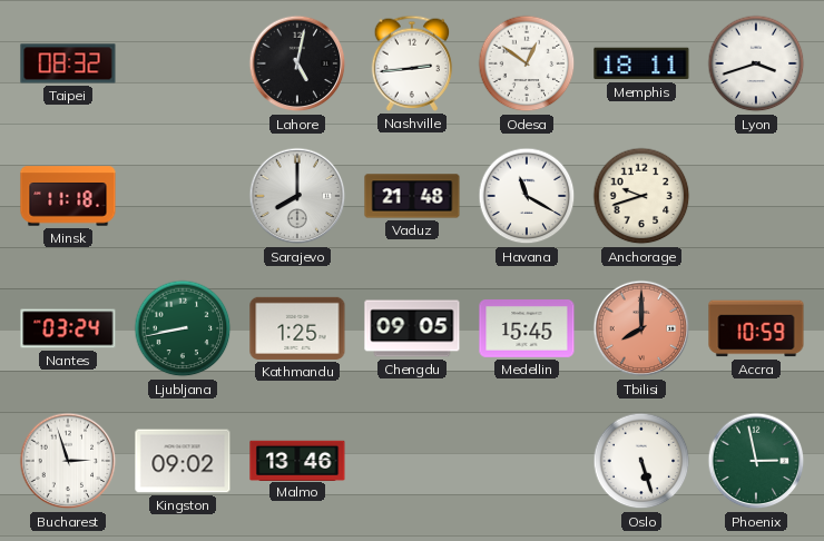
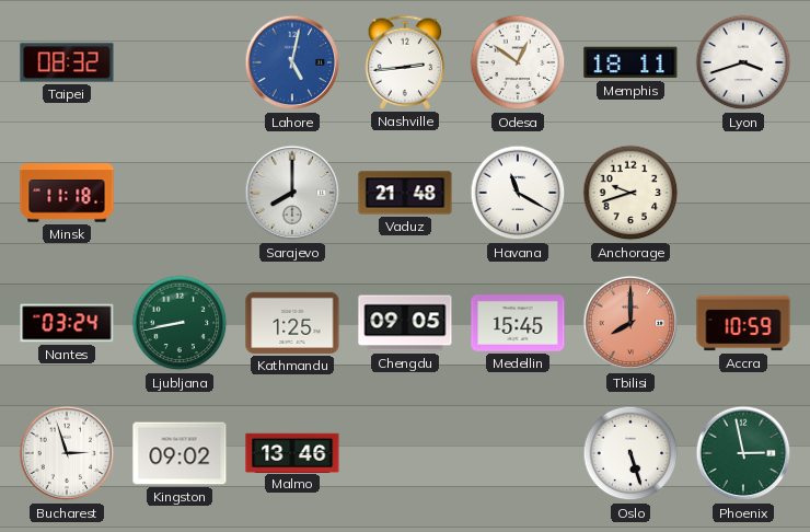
Lahore dial: black -> blue (292, 62)
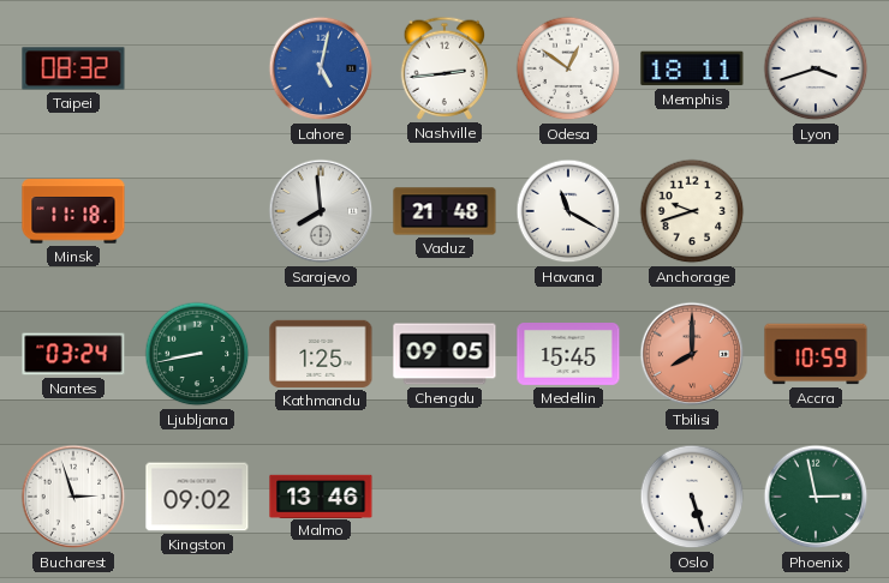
Sarajevo: 8:00 -> 7:59 (321, 211)
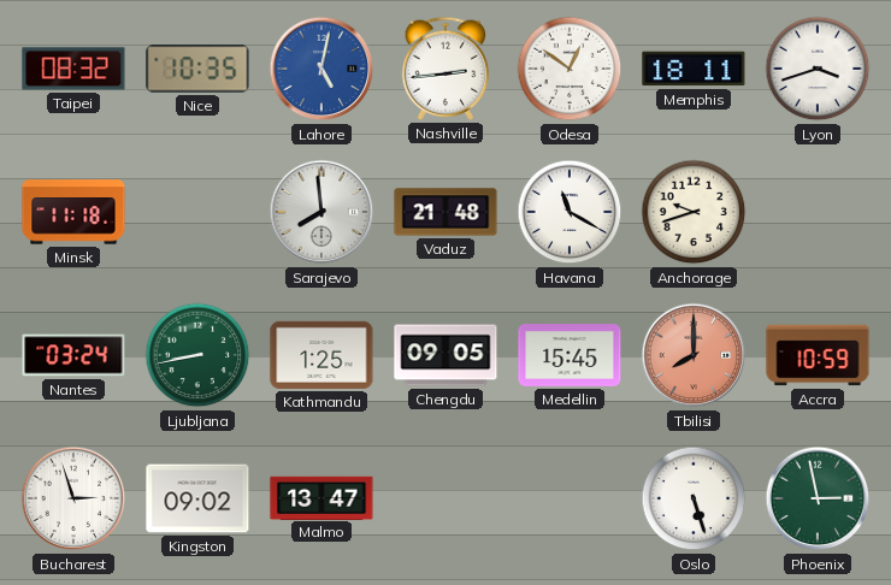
Nice: none -> 10:35 (197, 69)
Malmo: 13:46 -> 13:47 (321, 497)
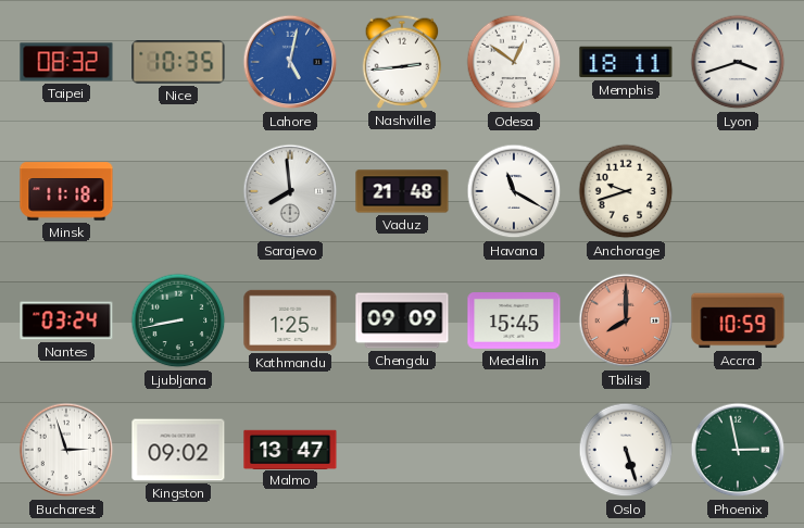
Chengdu: 09:05 -> 09:09 (402, 320)
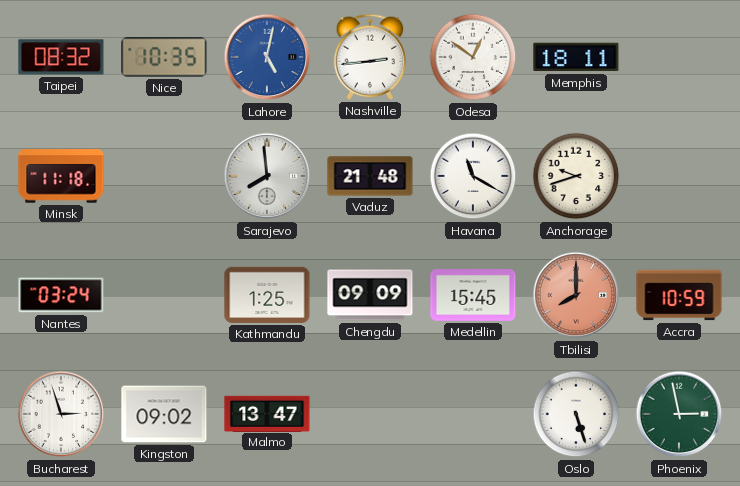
Lyon: 3:42 -> none (738, 62)
Ljubljana: 8:43 -> none (178, 320)
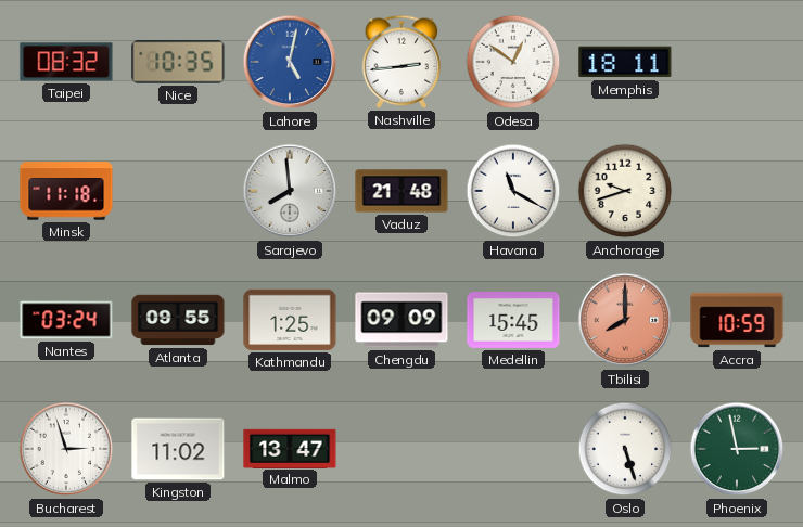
Atlanta: none -> 09:55 (178, 320)
Kingston: 09:02 -> 11:02 (178, 449)
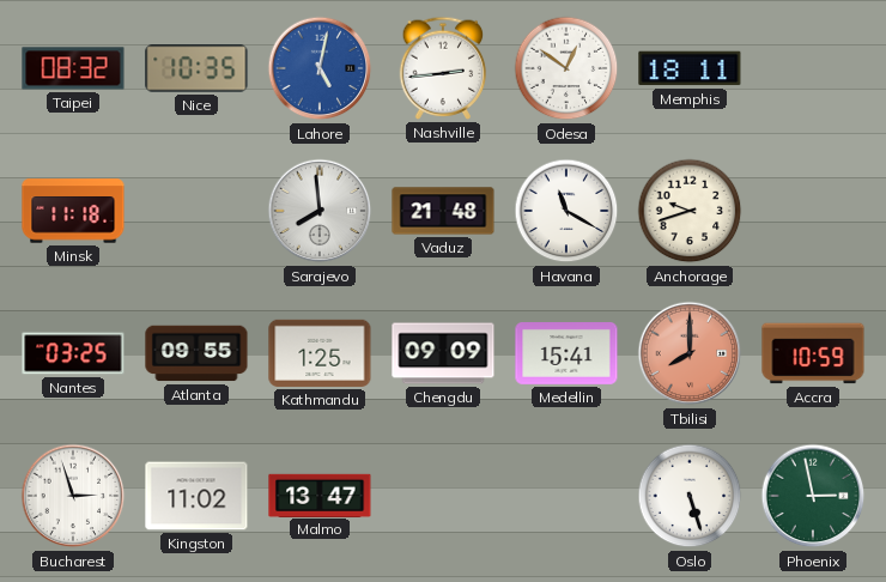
Nantes: 03:24 -> 03:25 (73, 353)
Medellin: 15:45 -> 15:41 (566, 354)
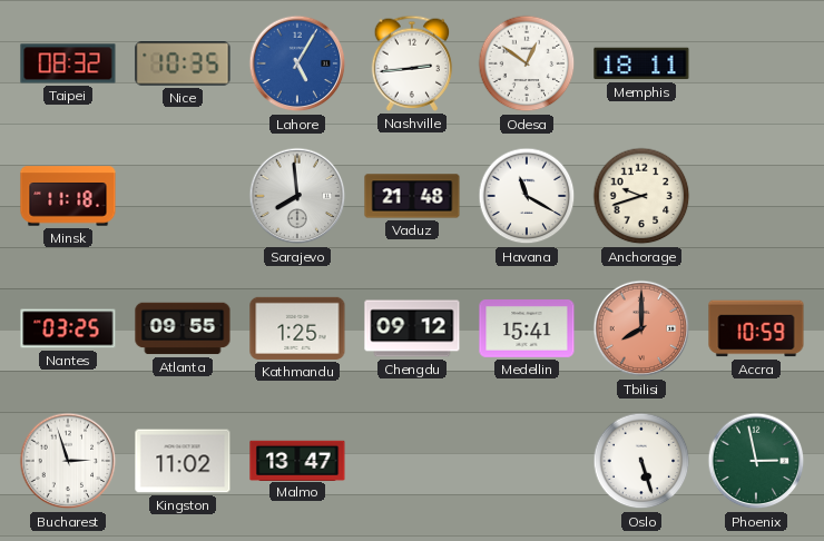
Lahore: 5:02 -> 5:05 (297, 63)
Chengdu: 09:09 -> 09:12 (412, 328)
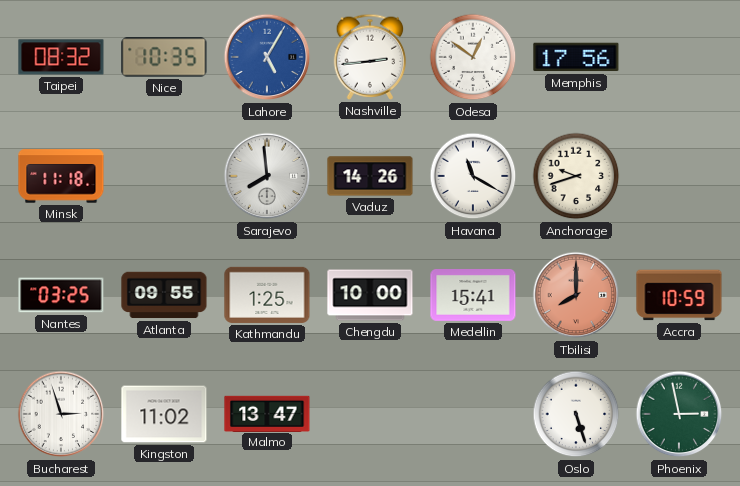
Memphis: 18:11 -> 17:56 (576, 57)
Vaduz: 21:48 -> 14:26 (370, 176)
Chengdu: 09:12 -> 10:00 (370, 295)
